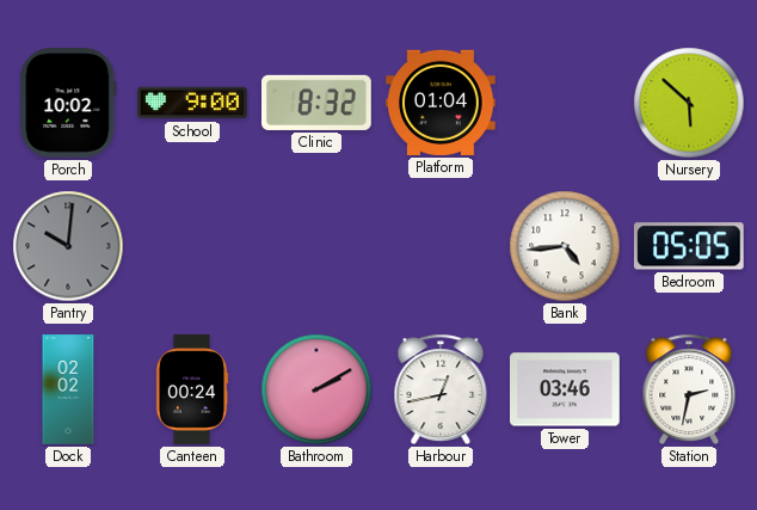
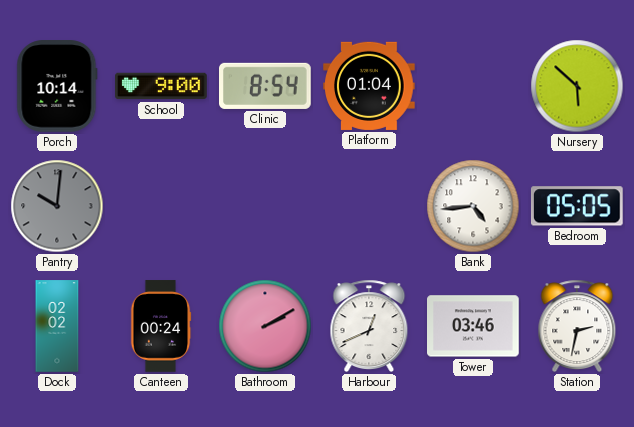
Porch: 10:02 -> 10:14 (57, 86)
Clinic: 8:32 -> 8:54 (266, 86)
Harbour: 12:43 -> 12:41 (369, 326)
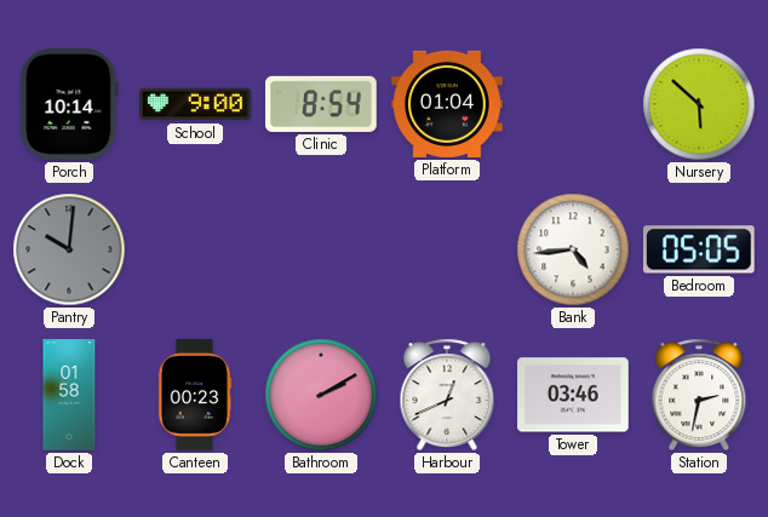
Dock: 02:02 -> 01:58 (69, 395)
Canteen: 00:24 -> 00:23 (195, 395)
